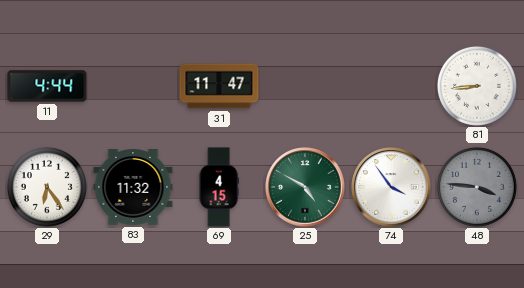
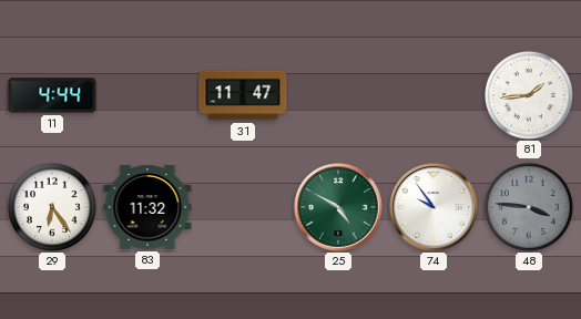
81: 8:44 -> 1:44 (529, 95)
69: 4:15 -> none (219, 187)
74: 3:54 -> 9:54 (434, 207)
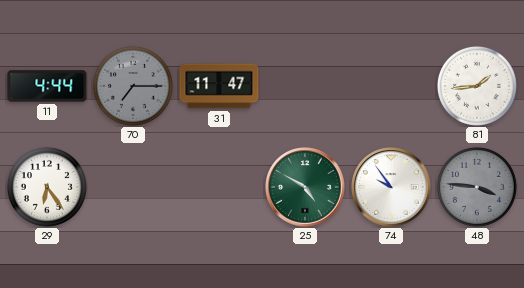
70: none -> 7:15 (133, 86)
83: 11:32 -> none (147, 208)
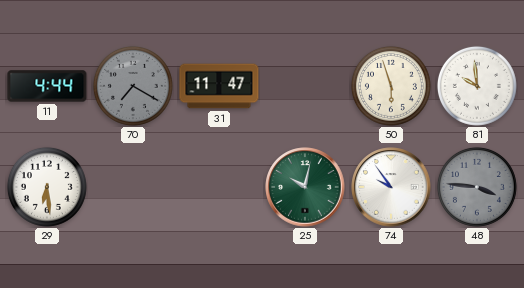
70: 7:15 -> 7:20 (133, 86)
50: none -> 5:57 (391, 86)
81: 1:44 -> 9:59 (477, 86)
29: 6:24 -> 6:29 (47, 187)
25: 4:50 -> 10:02 (305, 187)
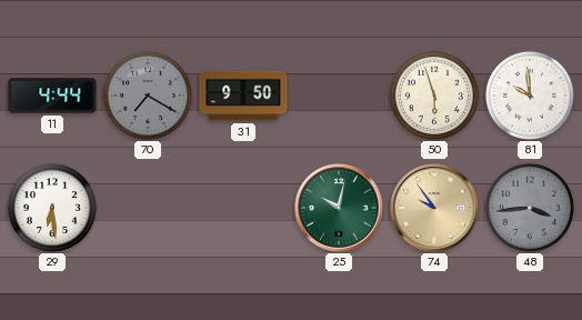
31: 11:47 -> 9:50 (243, 96)
74 dial: white -> champagne (434, 208)
48: 3:46 -> 3:44 (530, 208)
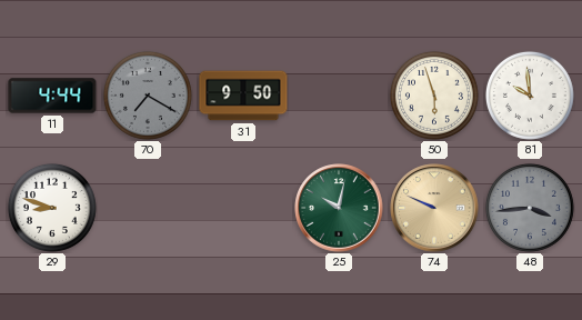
29: 6:29 -> 8:48 (52, 208)
74: 9:54 -> 9:49 (434, 208)
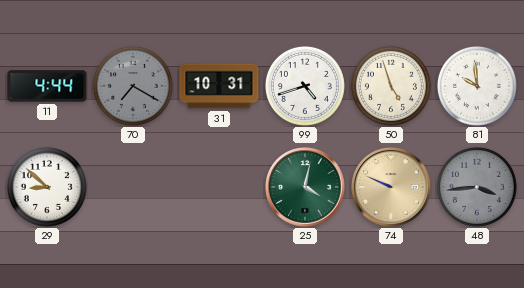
31: 9:50 -> 10:31 (219, 86)
99: none -> 4:42 (305, 86)
50: 5:57 -> 4:57 (391, 86)
29: 8:48 -> 8:52 (47, 187)
25: 10:02 -> 4:02 (305, 187)
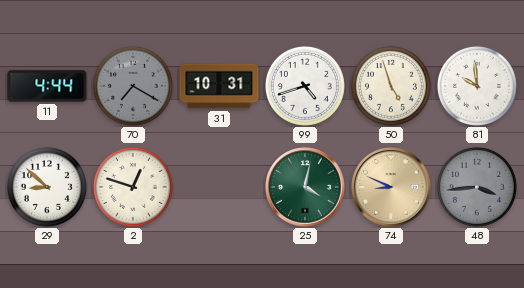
2: none -> 12:48 (133, 187)
74: 9:49 -> 8:49 (391, 187)
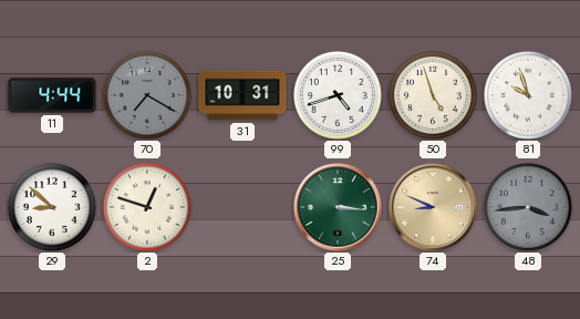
81: 9:59 -> 9:57 (528, 95)
25: 4:02 -> 3:16 (338, 207)
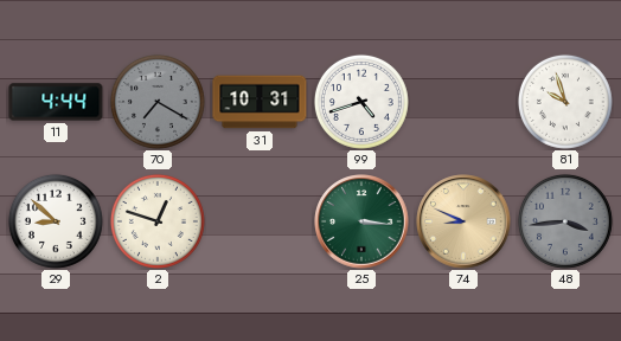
50: 4:57 -> none (433, 95)
